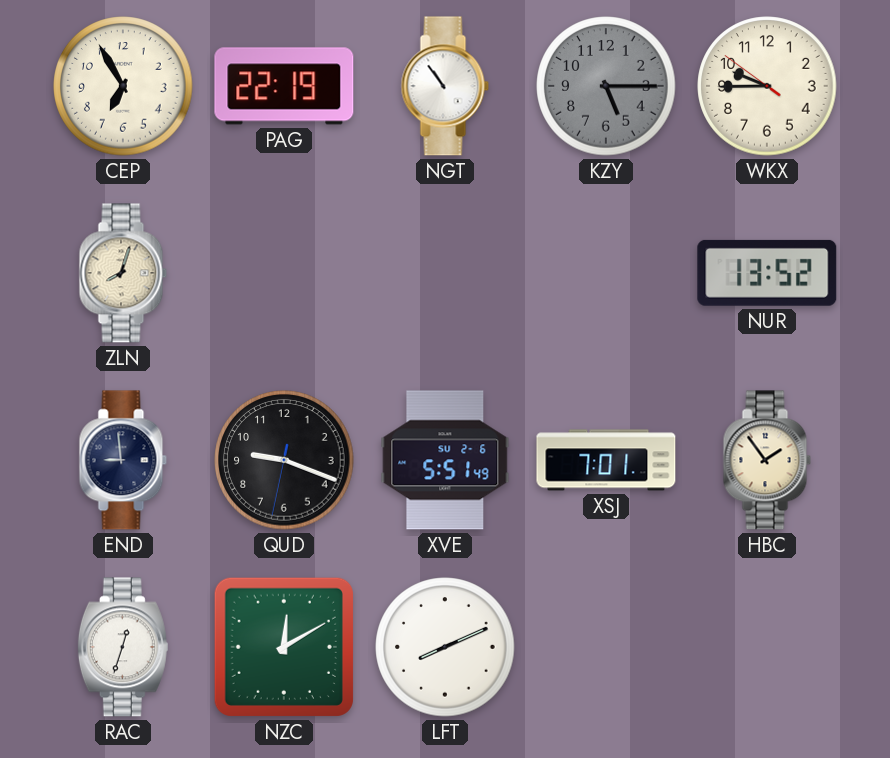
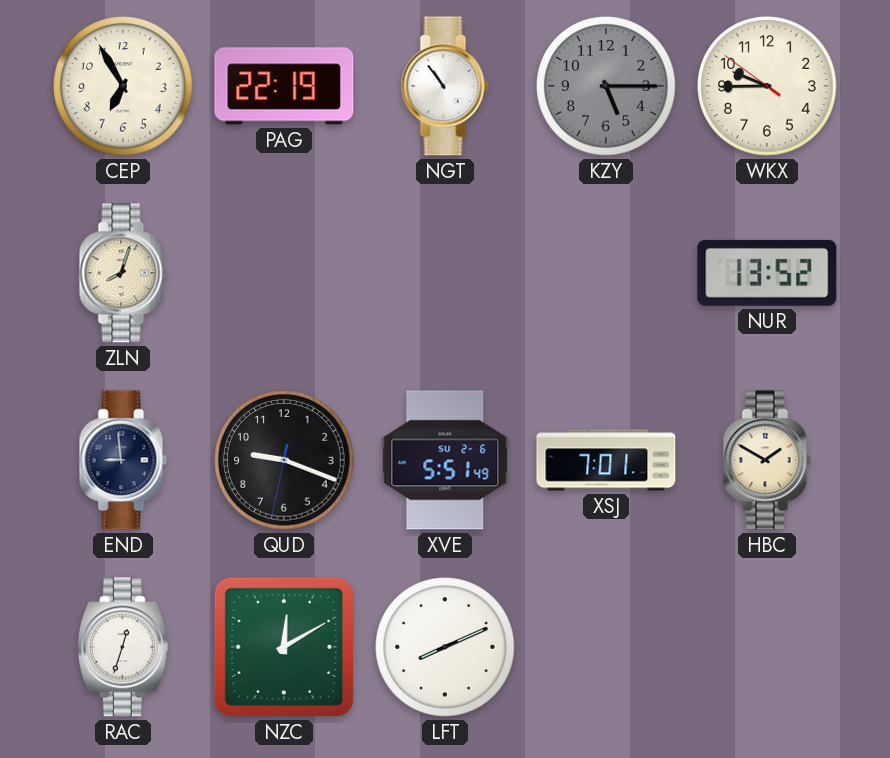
HBC: 1:54 -> 1:50 (767, 460)
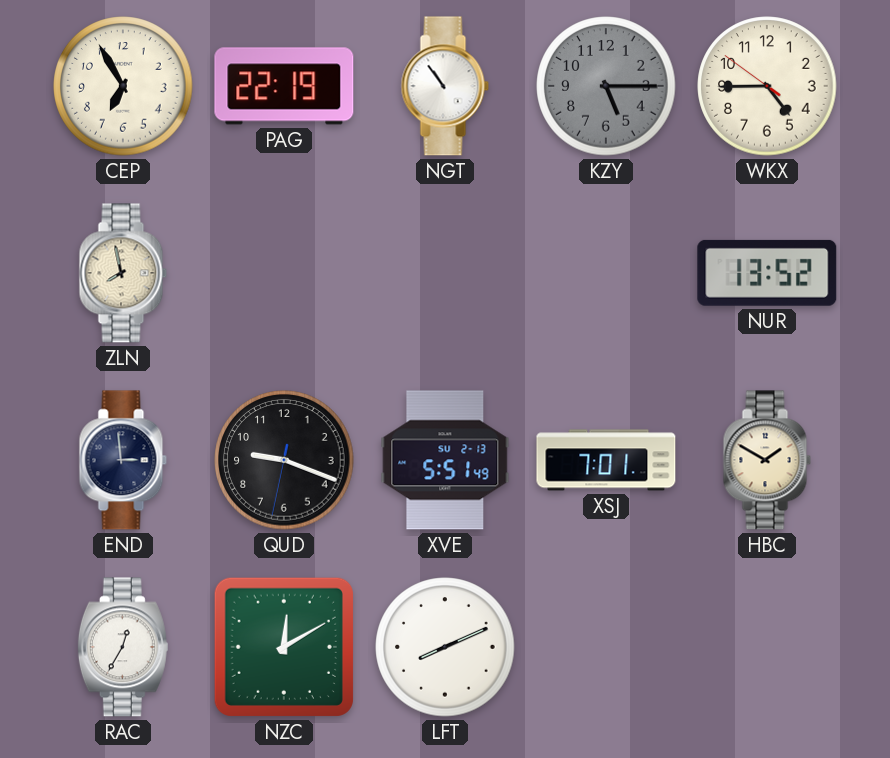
WKX: 9:44 -> 4:44 (767, 86)
ZLN: 8:03 -> 7:58 (123, 273)
END: 8:59 -> 2:59 (123, 460)
XVE date: SU 2-6 -> SU 2-13 (445, 460)
RAC: 12:33 -> 12:35 (123, 647)
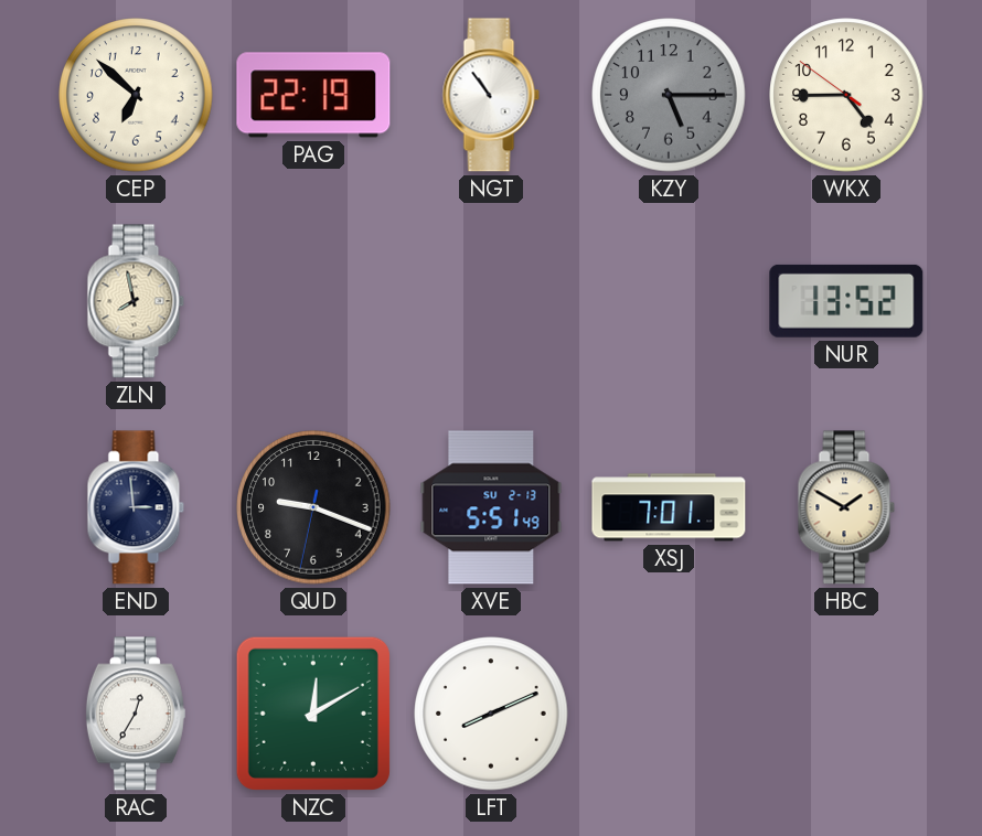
CEP: 6:55 -> 6:52 (136, 95)
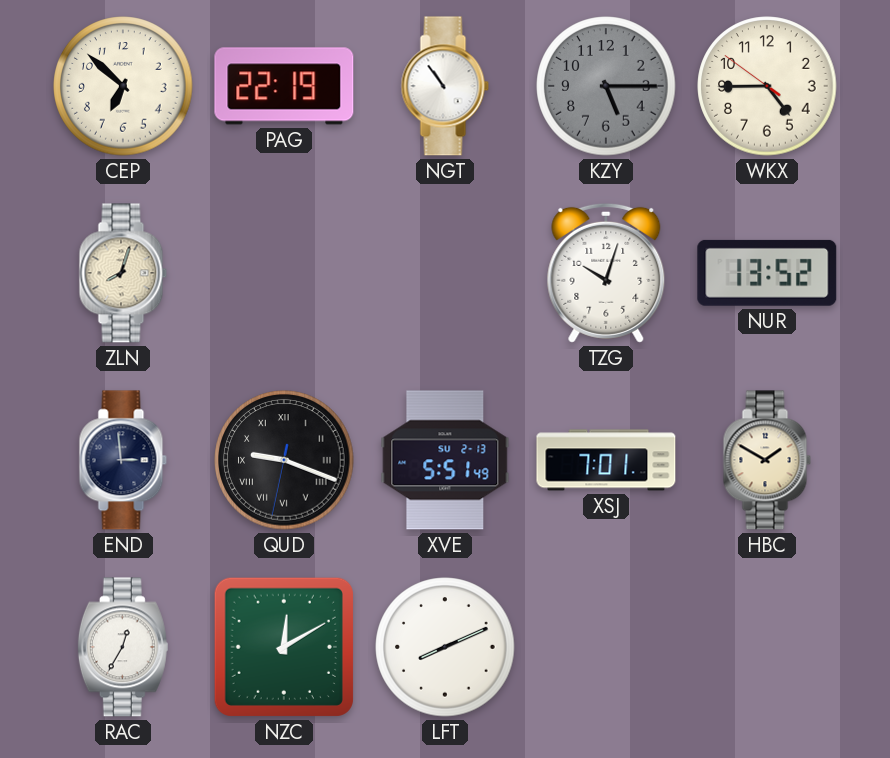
ZLN: 7:58 -> 8:03 (123, 273)
TZG: none -> 10:03 (606, 273)
QUD numerals: Arabic -> Roman (284, 460)
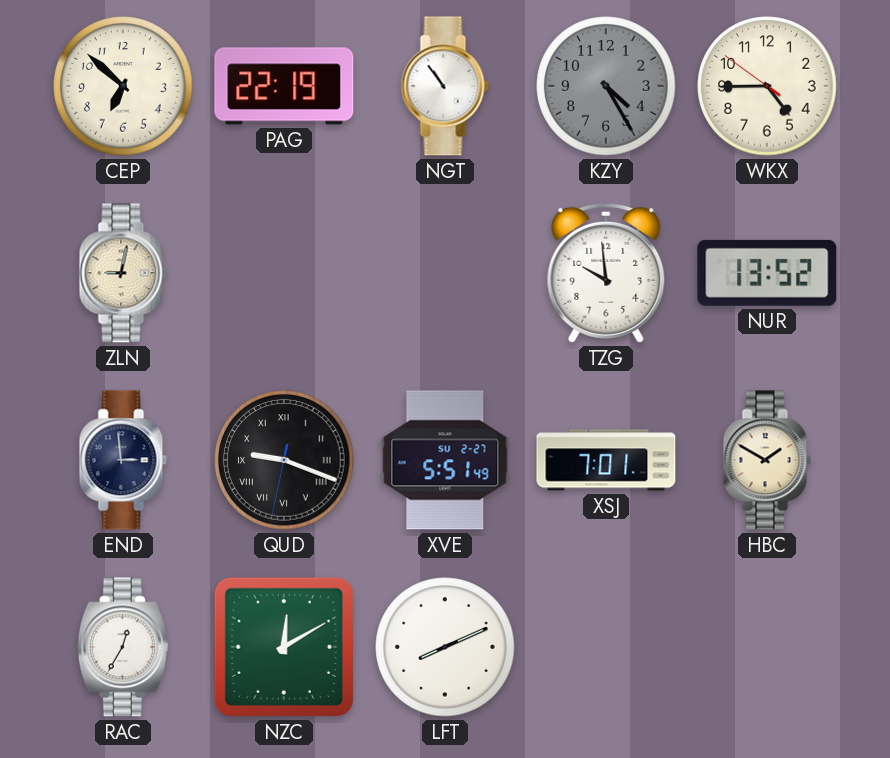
KZY: 5:15 -> 4:25 (606, 86)
ZLN: 8:03 -> 9:02 (123, 273)
TZG: 10:03 -> 9:59 (606, 273)
XVE date: SU 2-13 -> SU 2-27 (445, 460)
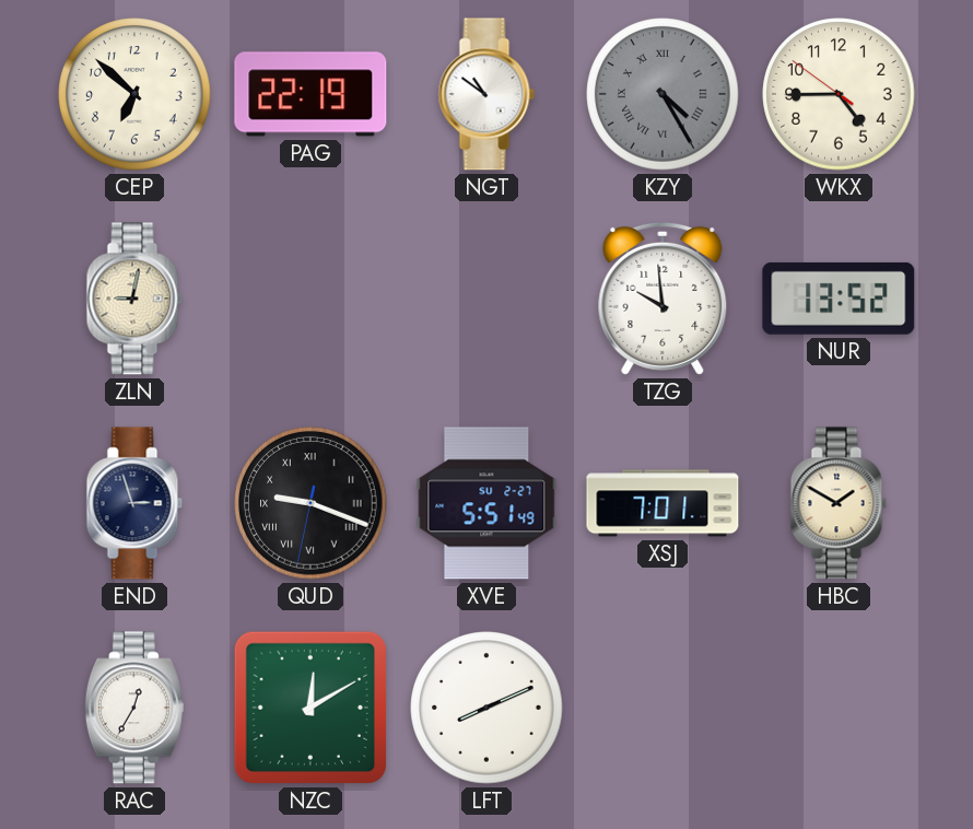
NGT: 10:54 -> 10:51 (486, 94)
KZY numerals: Arabic -> Roman (663, 94)
END: 2:59 -> 2:57 (134, 503)
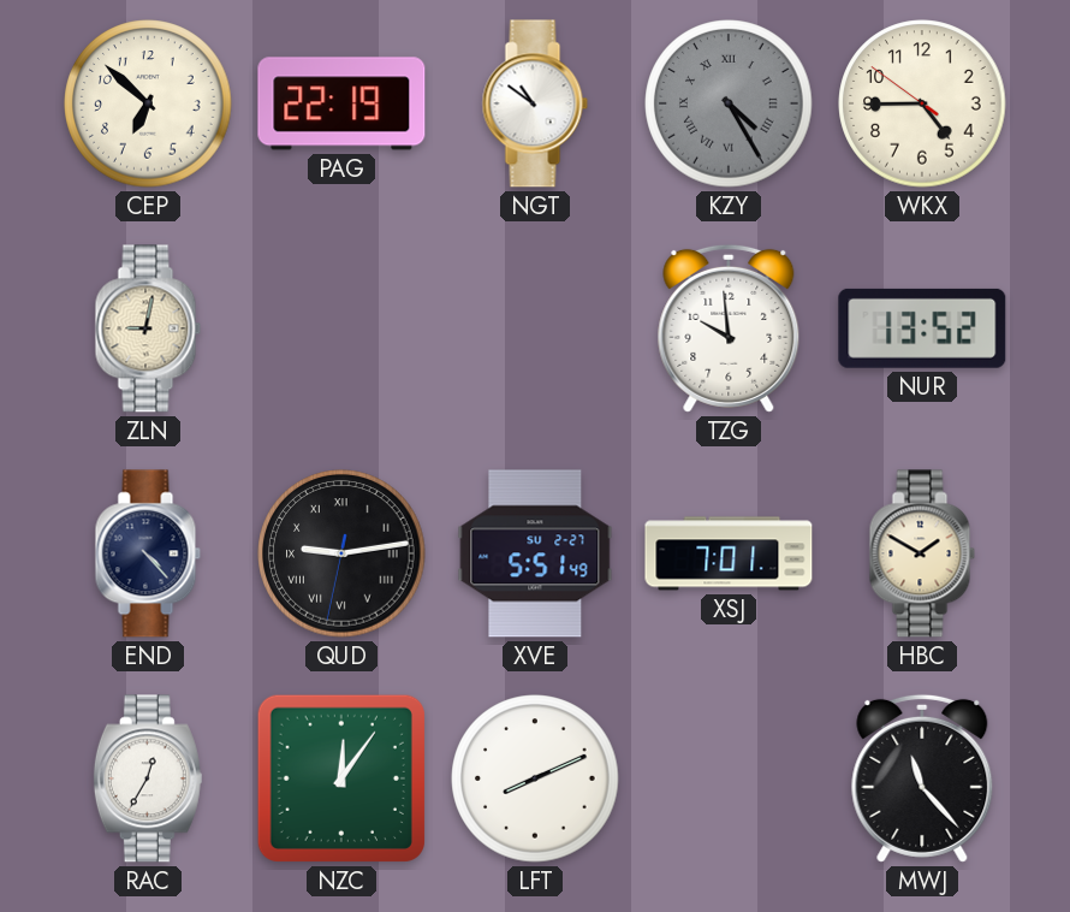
END: 2:57 -> 4:23 (148, 553)
QUD: 9:18 -> 9:13 (341, 553)
NZC: 12:10 -> 12:06 (341, 778)
MWJ: none -> 11:23 (922, 778)
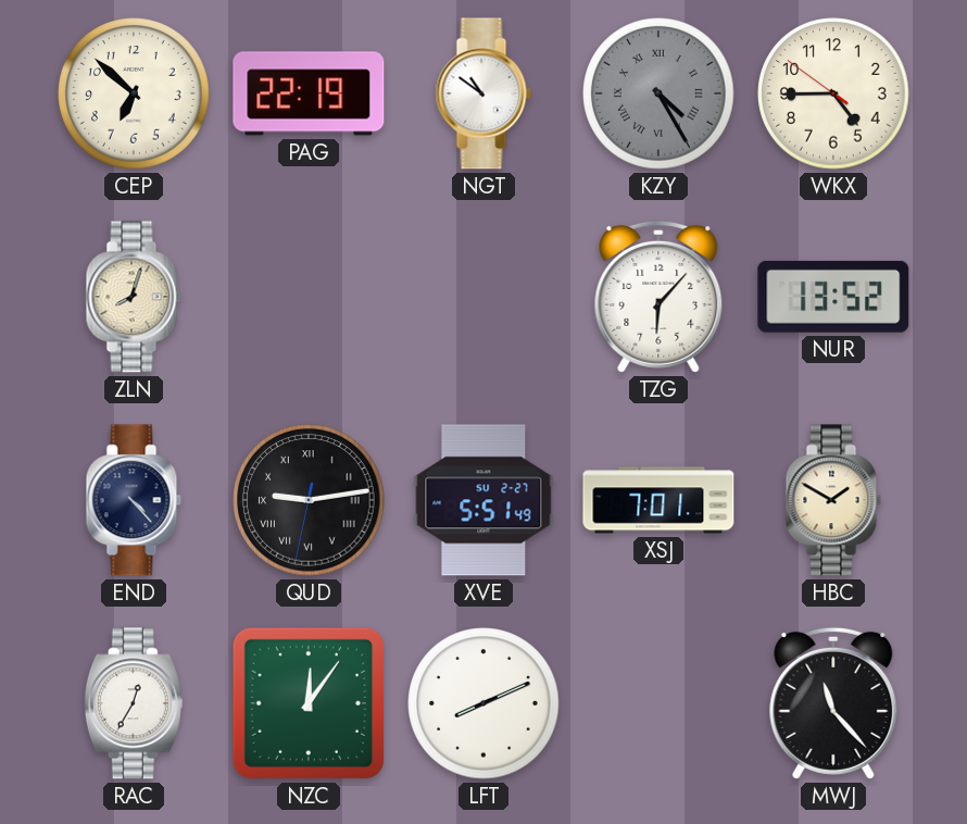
ZLN: 9:02 -> 8:03 (134, 297)
TZG: 9:59 -> 6:07 (658, 297)
